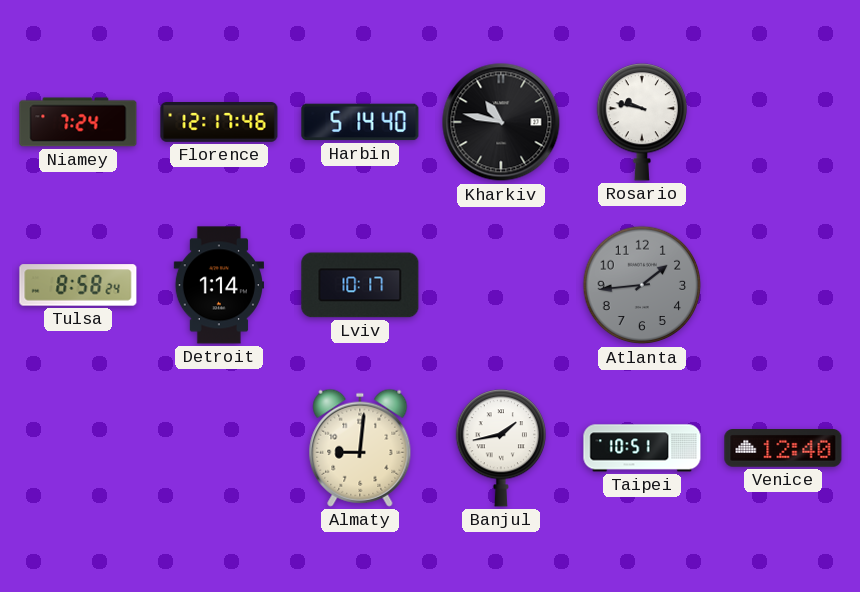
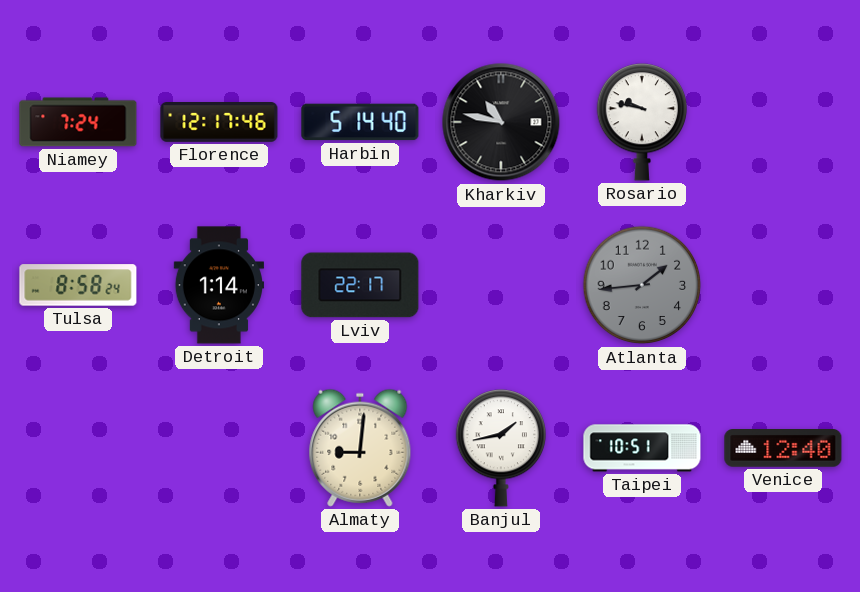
Lviv: 10:17 -> 22:17 (360, 285)
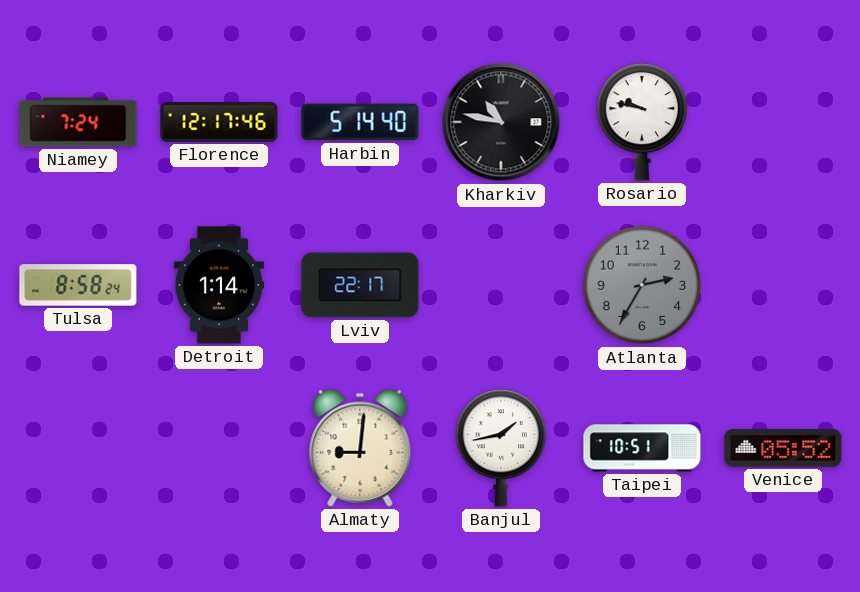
Atlanta: 1:44 -> 2:35 (642, 285)
Venice: 12:40 -> 05:52 (783, 449)
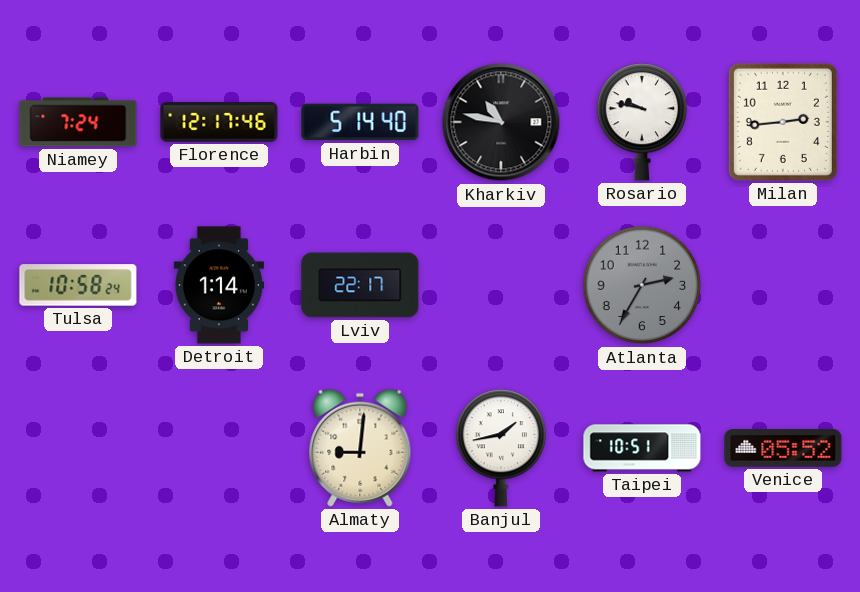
Milan: none -> 2:44 (783, 122)
Tulsa: 8:58 -> 10:58 (78, 285)
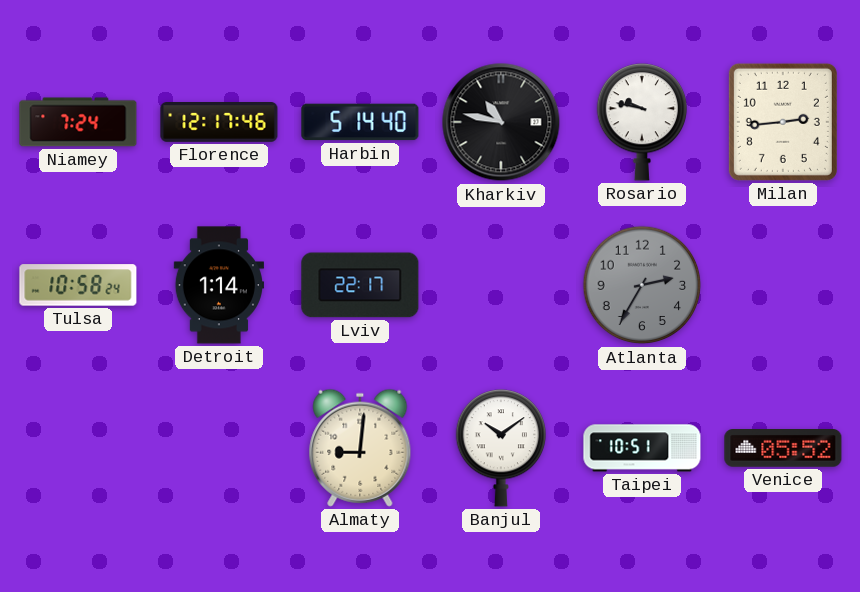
Banjul: 1:43 -> 10:09 (500, 448)
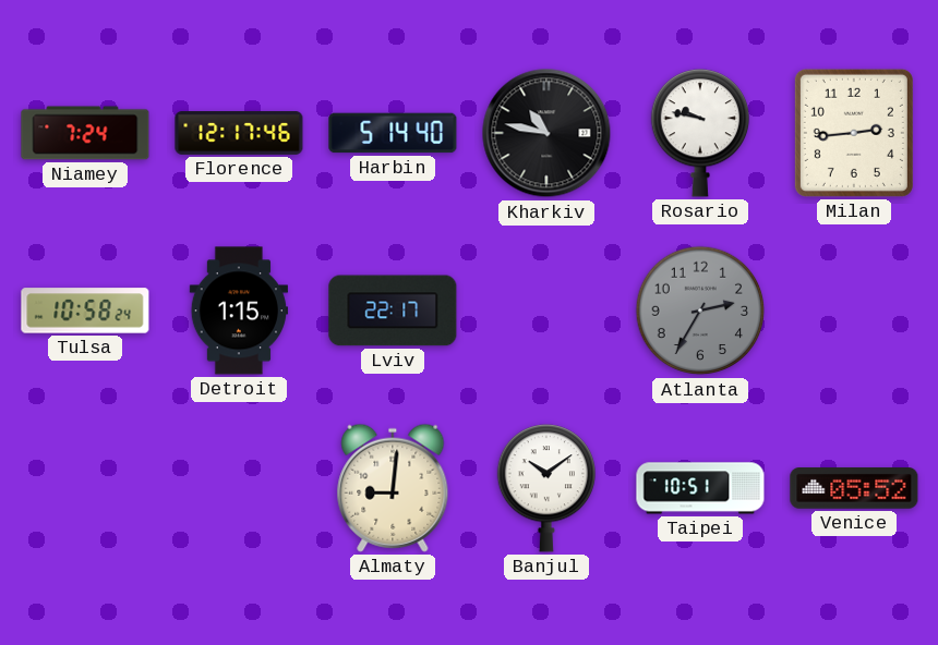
Detroit: 1:14 -> 1:15 (238, 311)
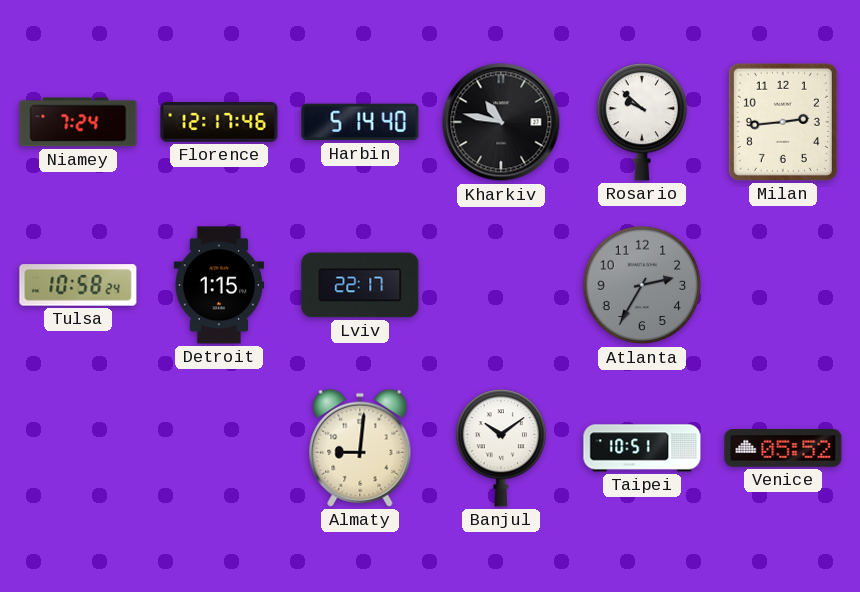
Rosario: 9:47 -> 9:52 (641, 122)
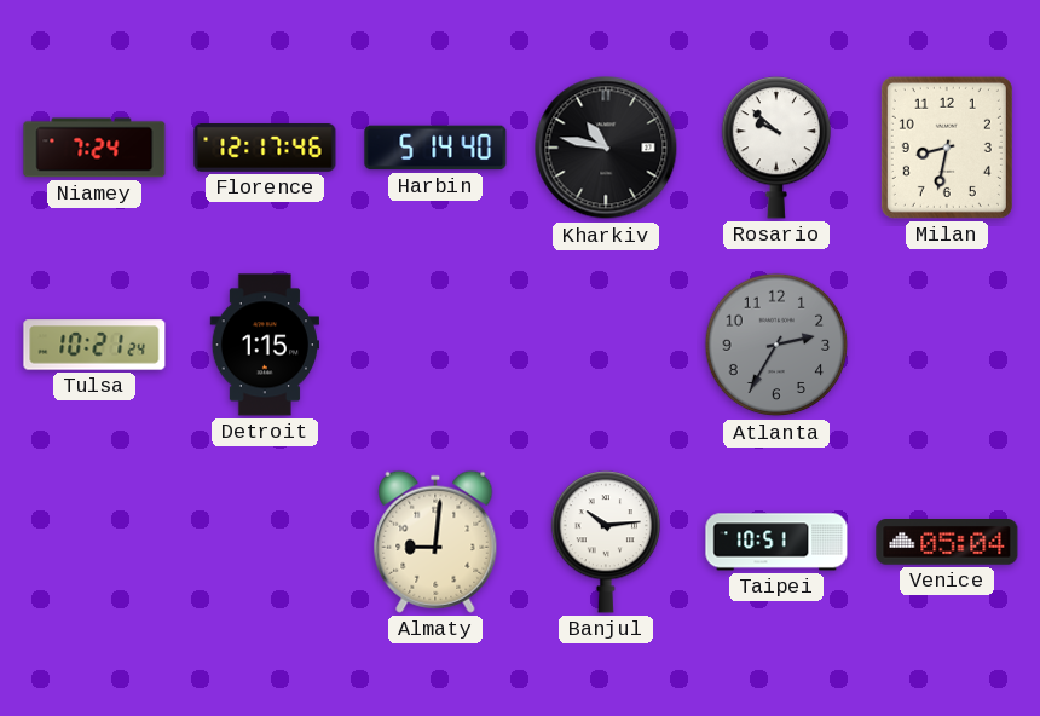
Milan: 2:44 -> 8:32 (947, 148)
Tulsa: 10:58 -> 10:21 (94, 345)
Lviv: 22:17 -> none (360, 285)
Banjul: 10:09 -> 10:14 (605, 542)
Venice: 05:52 -> 05:04 (947, 543)
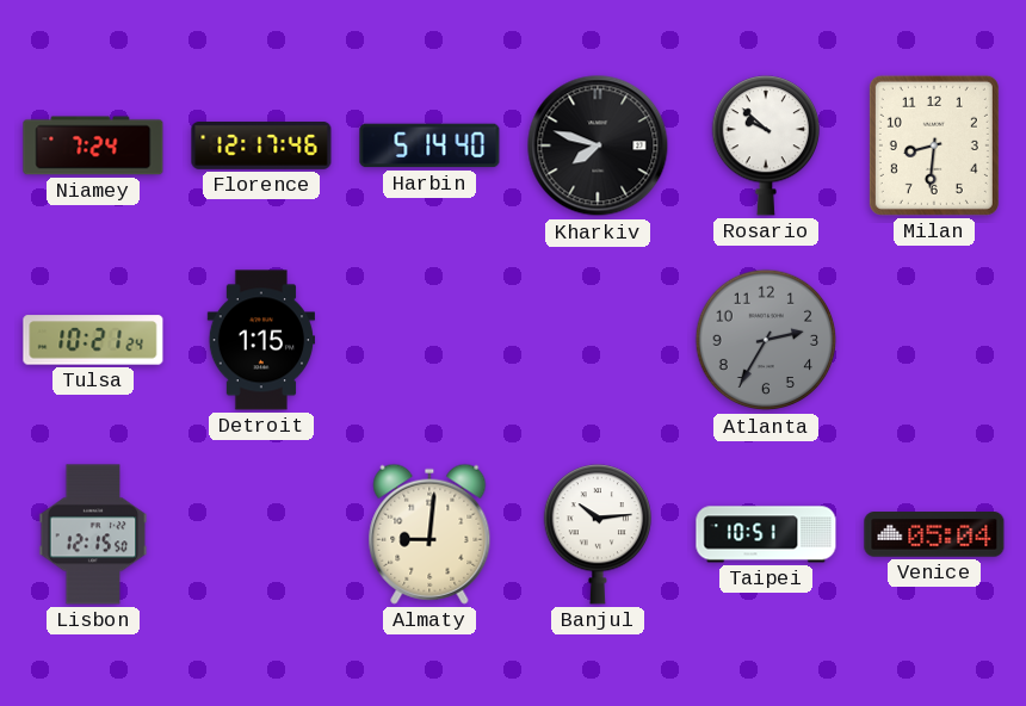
Kharkiv: 10:47 -> 7:48 (598, 145)
Milan: 8:32 -> 8:31 (934, 145)
Lisbon: none -> 12:15 (93, 534)
